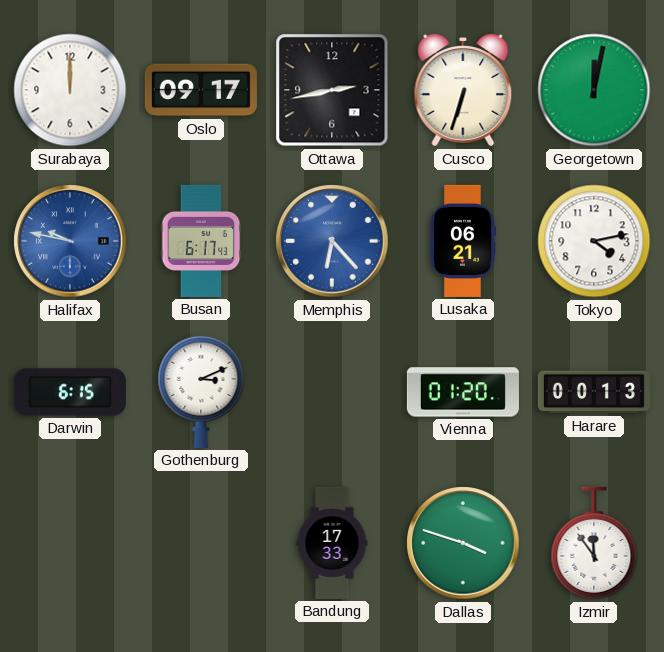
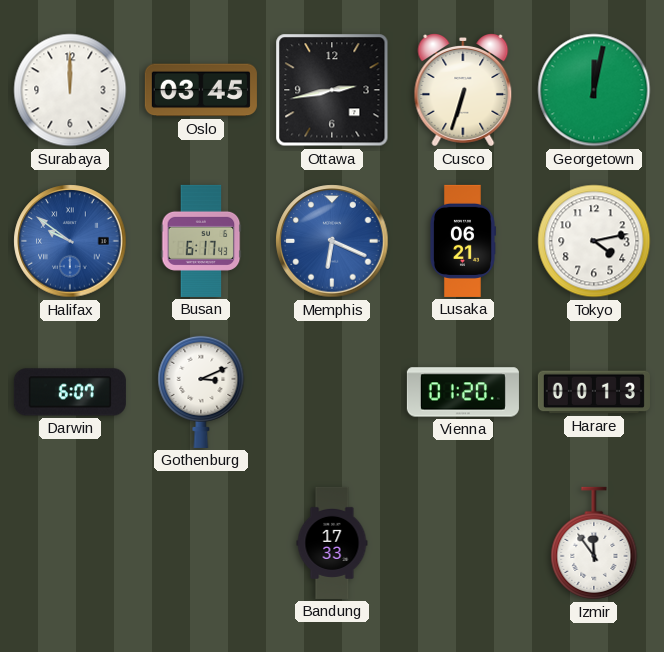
Oslo: 09:17 -> 03:45 (201, 90)
Halifax: 9:47 -> 9:51 (70, 241)
Memphis: 6:23 -> 6:19 (332, 241)
Darwin: 6:15 -> 6:07 (70, 392)
Dallas: 3:48 -> none (463, 543)
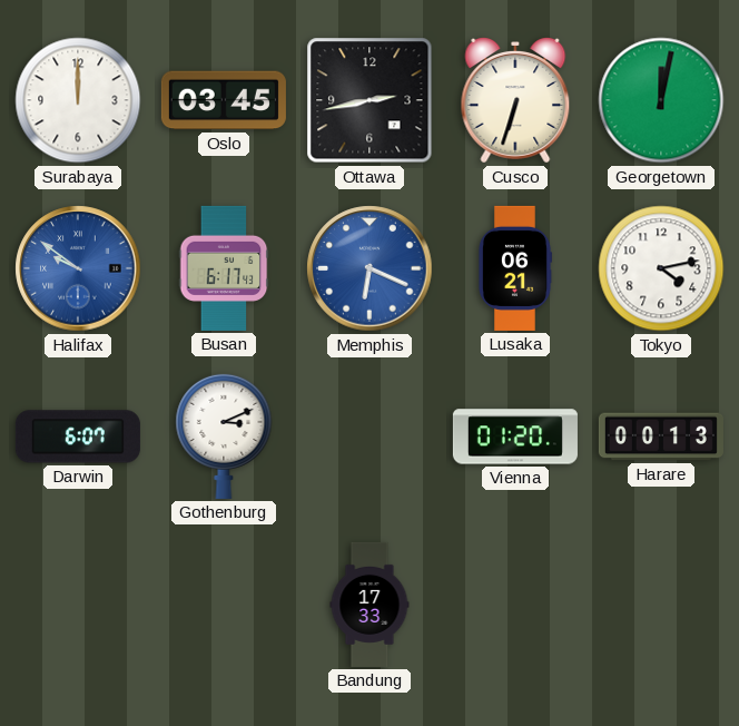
Izmir: 11:54 -> none (594, 543)
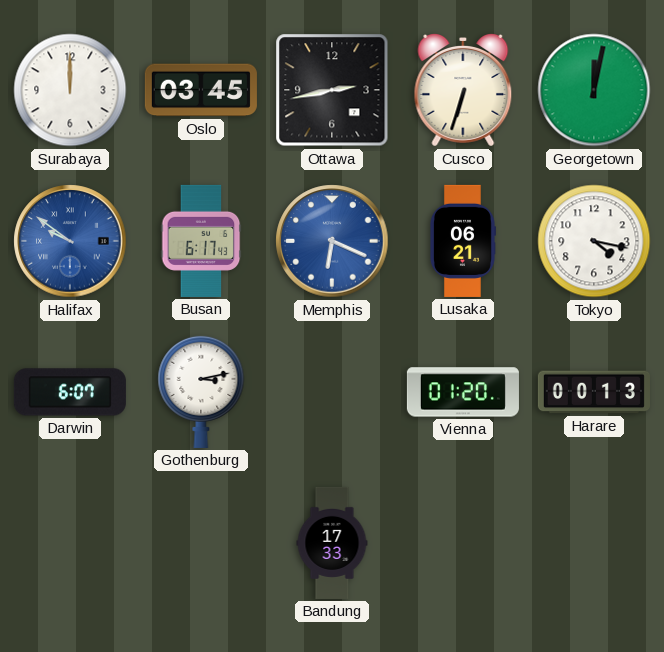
Tokyo: 4:13 -> 4:17 (594, 241)
Gothenburg: 3:11 -> 3:13 (201, 391)
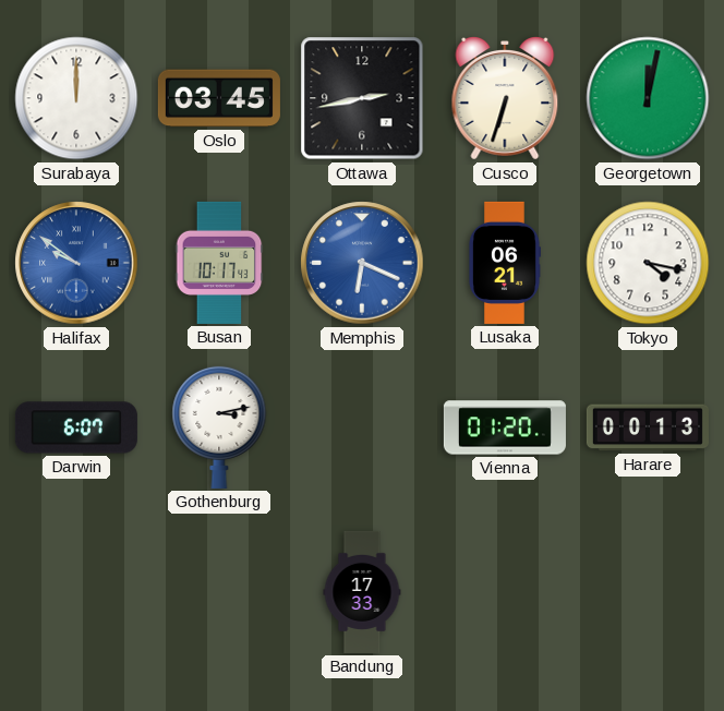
Busan: 6:17 -> 10:17 (219, 263)
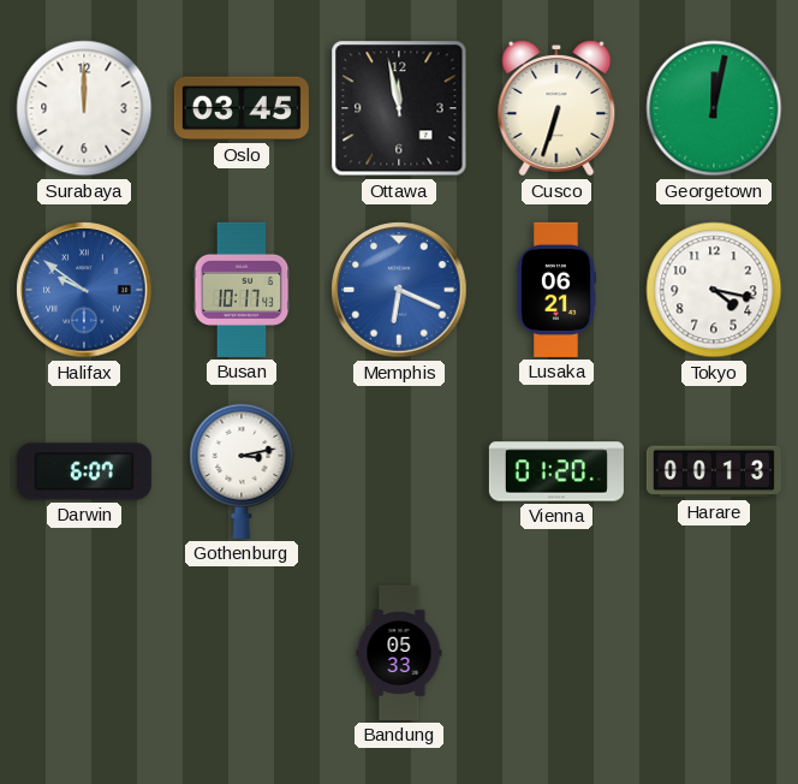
Ottawa: 2:43 -> 11:58 (399, 108)
Bandung: 17:33 -> 05:33 (399, 653)
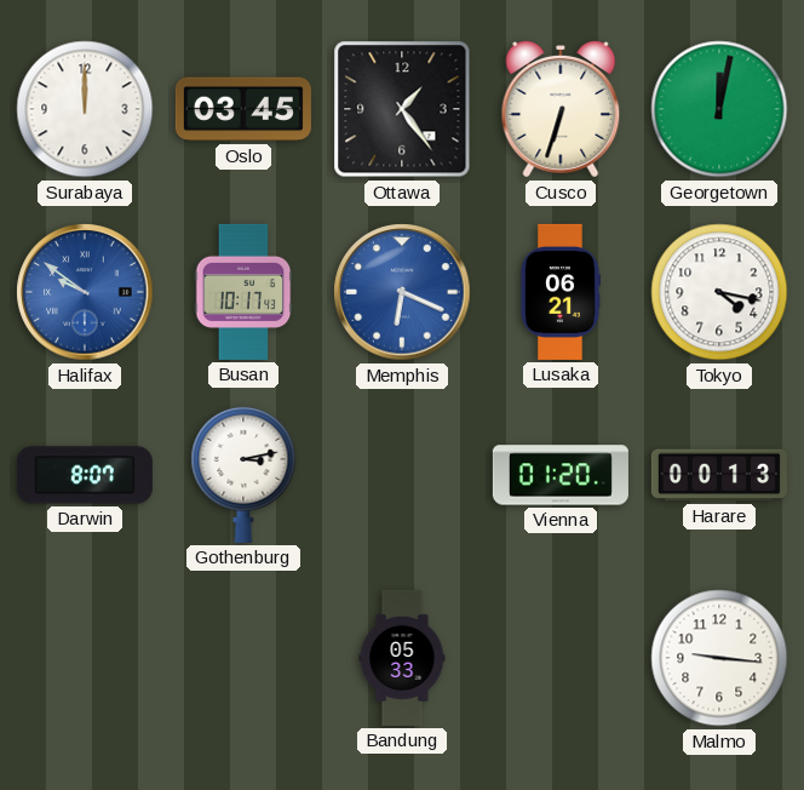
Ottawa: 11:58 -> 1:24 (402, 109)
Darwin: 6:07 -> 8:07 (85, 475)
Malmo: none -> 9:16 (719, 658)
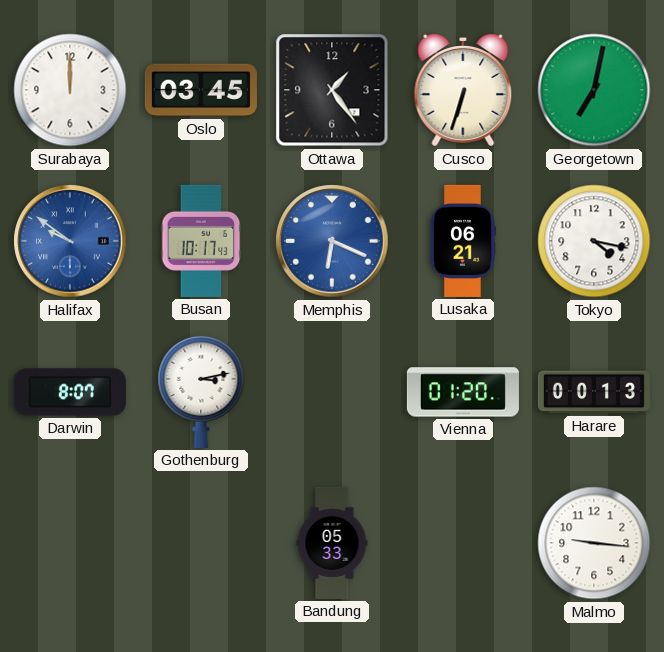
Georgetown: 12:02 -> 7:02 (594, 90)
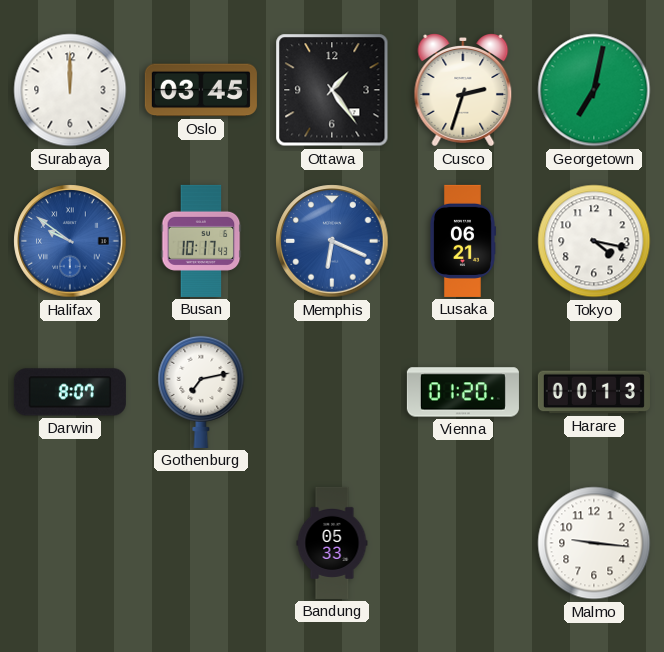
Cusco: 6:33 -> 2:33 (463, 91)
Gothenburg: 3:13 -> 7:13 (201, 391)
